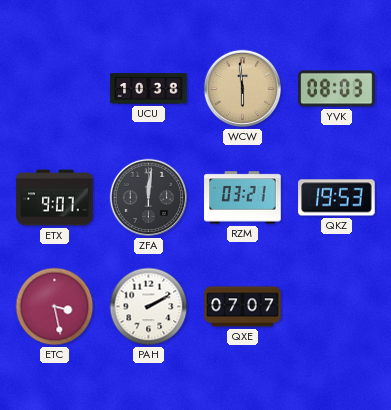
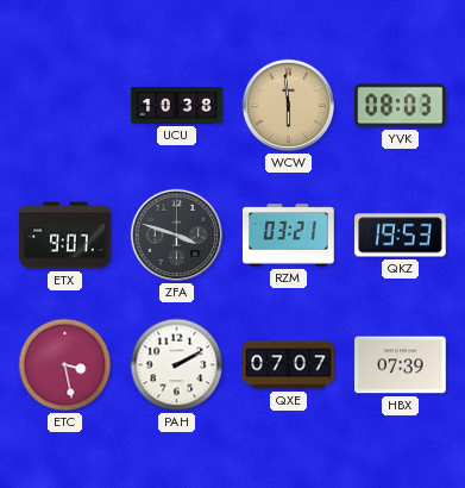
ZFA: 12:01 -> 3:48 (177, 236)
HBX: none -> 07:39 (401, 365)
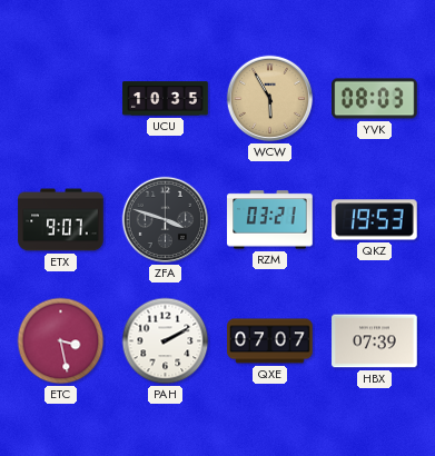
UCU: 10:38 -> 10:35 (166, 99)
WCW: 5:59 -> 5:55 (270, 99)
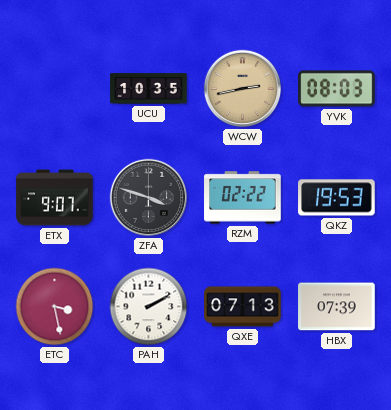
WCW: 5:55 -> 2:43 (243, 89)
RZM: 03:21 -> 02:22 (243, 198)
QXE: 07:07 -> 07:13 (243, 307)
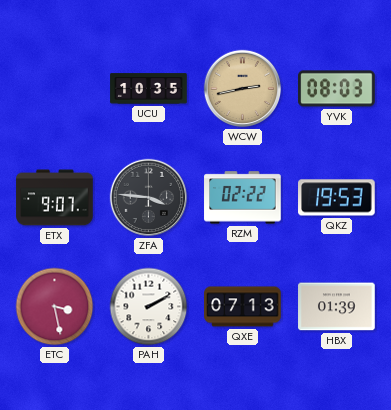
ZFA: 3:48 -> 3:46 (149, 198)
HBX: 07:39 -> 01:39 (337, 307)
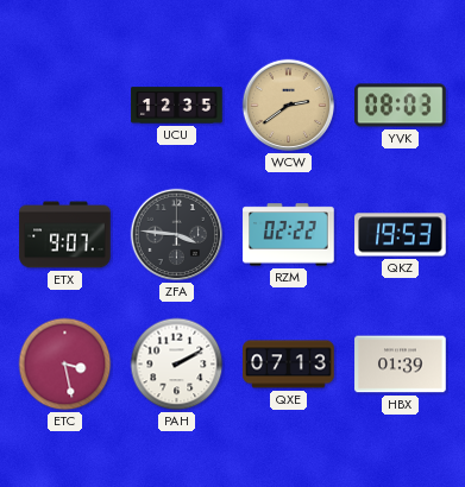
UCU: 10:35 -> 12:35 (177, 106)
WCW: 2:43 -> 2:39 (289, 106)
